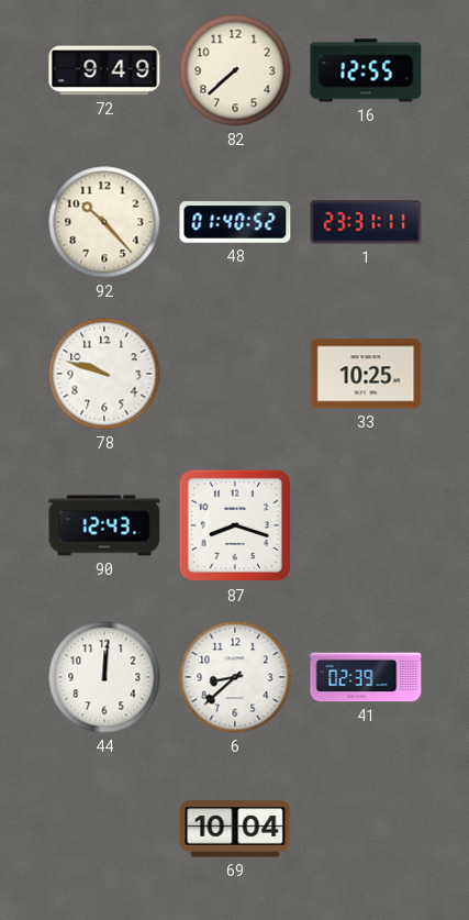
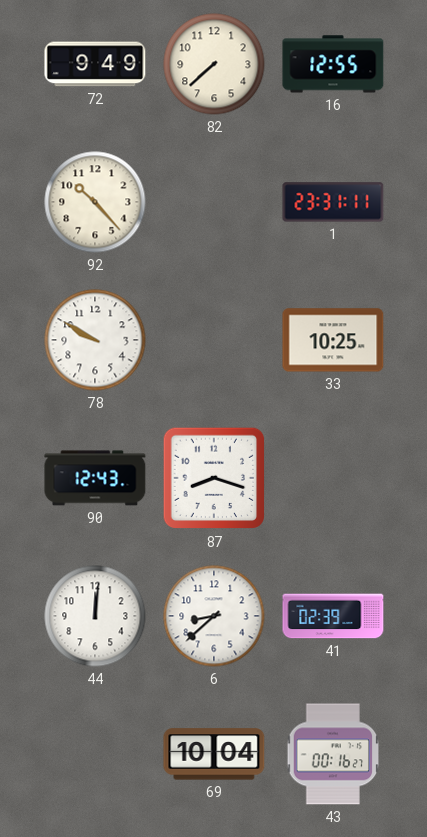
48: 01:40 -> none (235, 222)
78: 9:48 -> 9:50 (95, 340)
43: none -> 00:16 (333, 754)
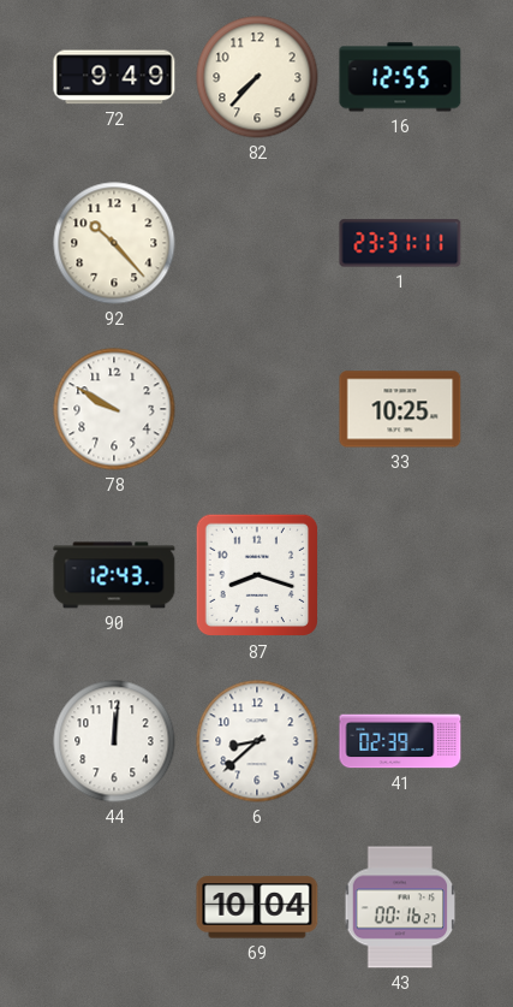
82: 7:38 -> 7:37 (257, 77)
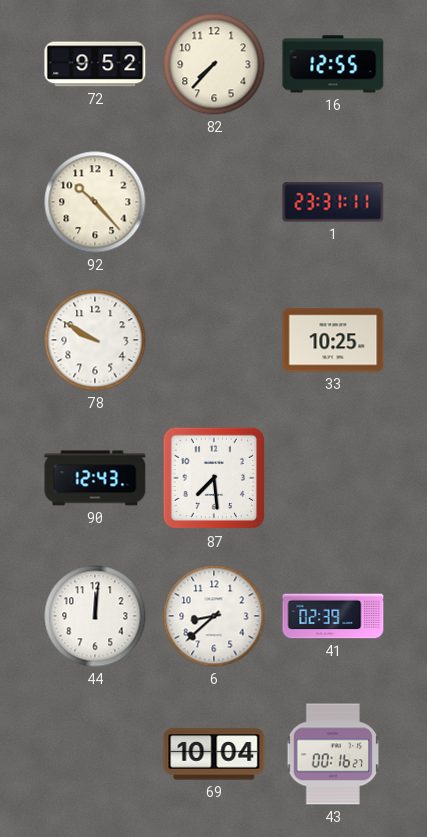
72: 9:49 -> 9:52 (95, 64)
87: 8:18 -> 7:29 (214, 478)
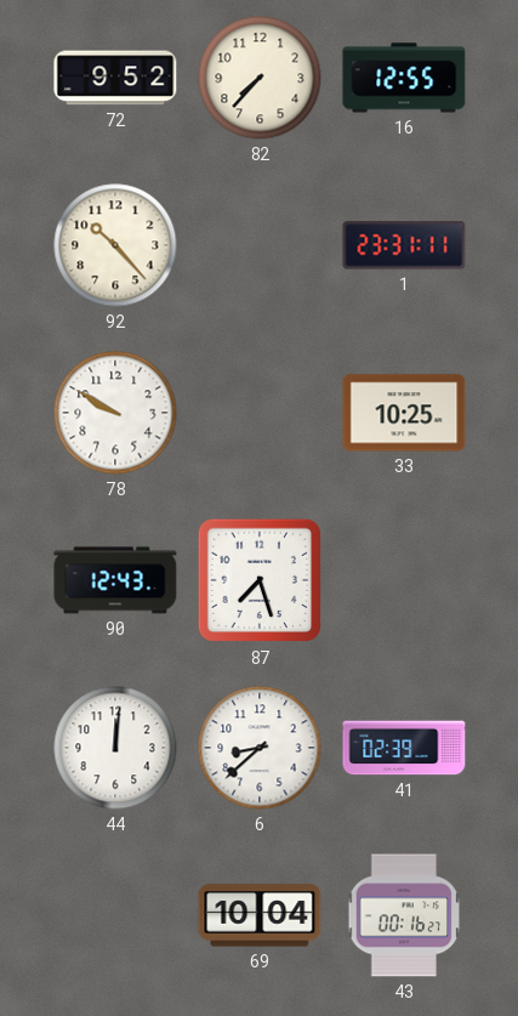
87: 7:29 -> 7:27 (260, 580)
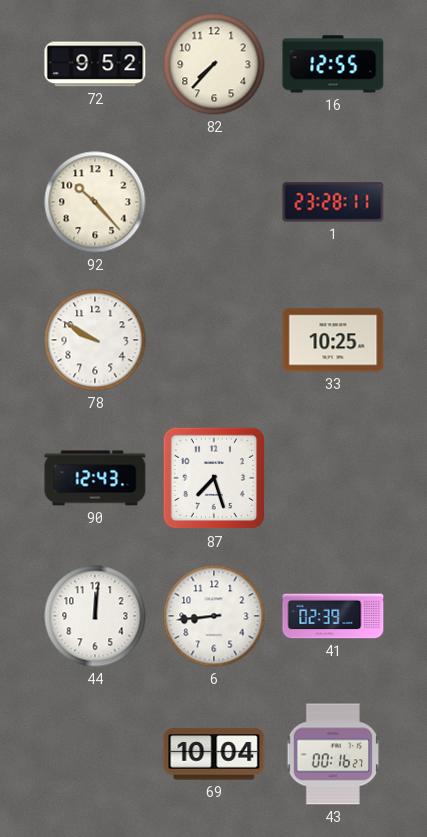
1: 23:31 -> 23:28 (333, 202)
6: 8:38 -> 8:44 (214, 616)
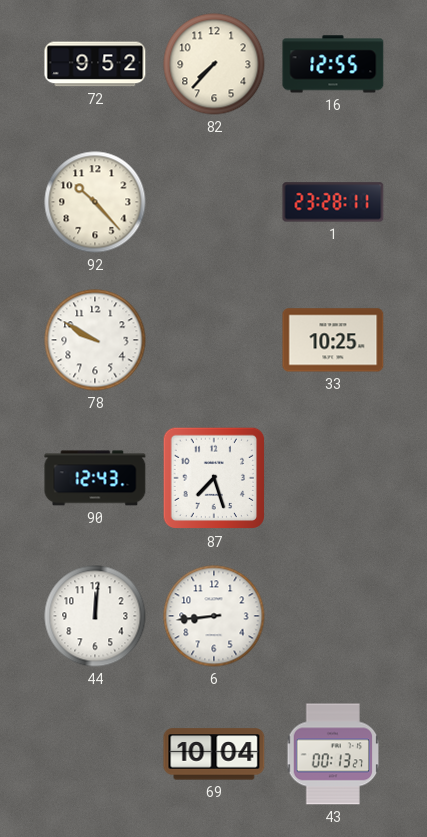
41: 02:39 -> none (333, 616)
43: 00:16 -> 00:13 (333, 754)
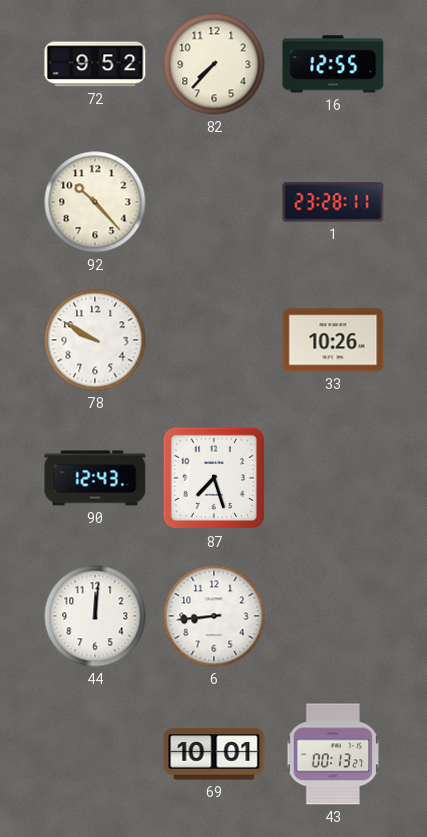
33: 10:25 -> 10:26 (333, 340)
69: 10:04 -> 10:01 (214, 754)
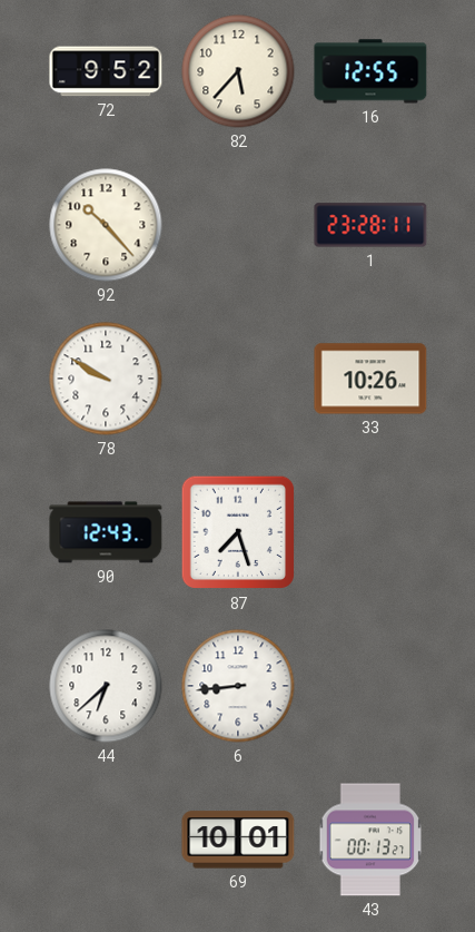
82: 7:37 -> 5:37 (238, 71)
44: 12:01 -> 6:38 (106, 686)
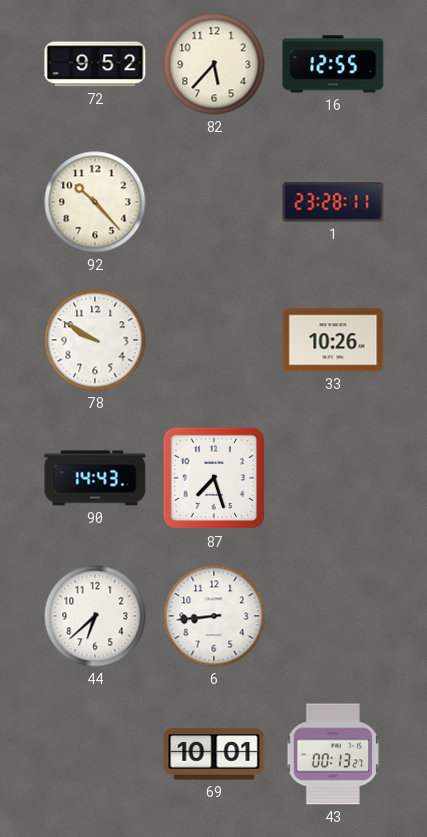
90: 12:43 -> 14:43 (95, 478)
